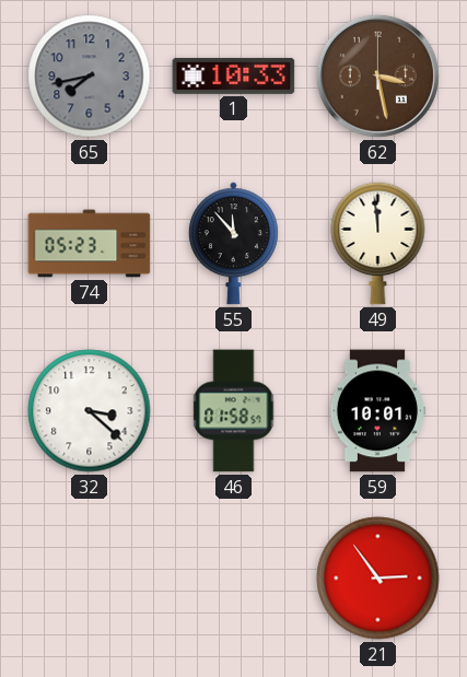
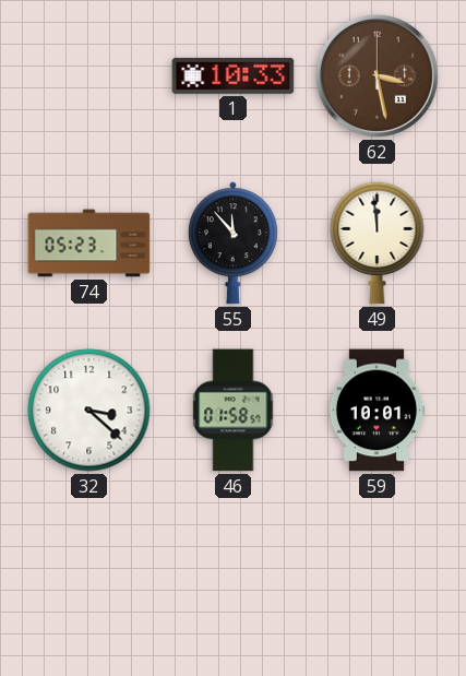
65: 7:43 -> none (90, 77)
21: 2:54 -> none (378, 579)
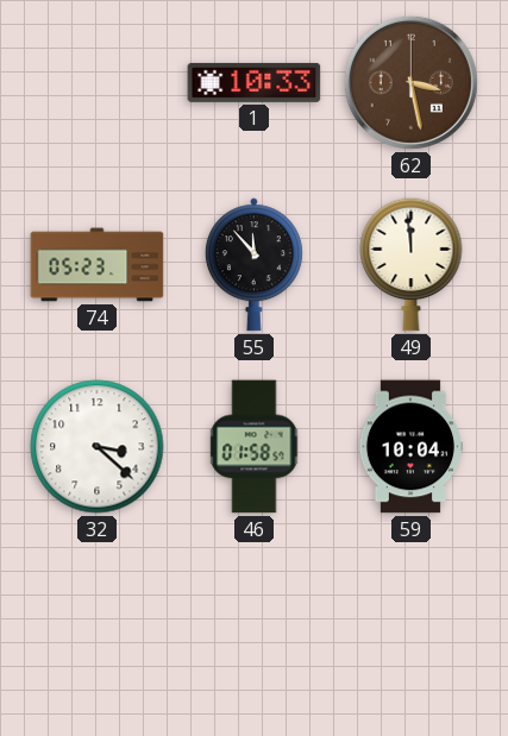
59: 10:01 -> 10:04 (409, 447)
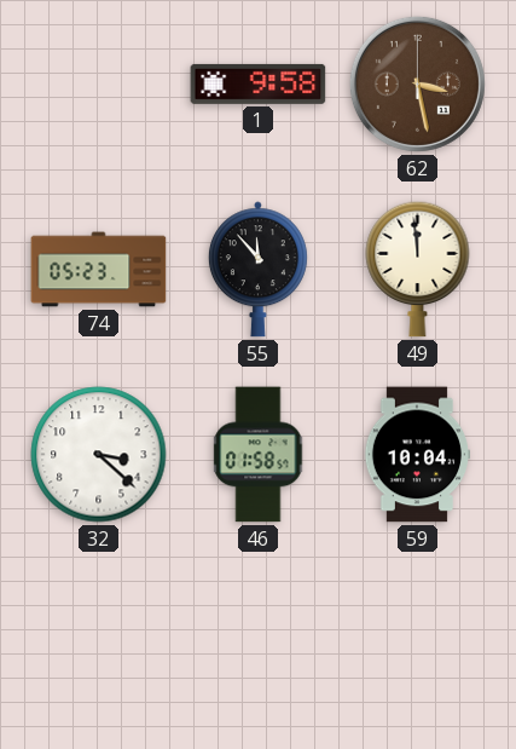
1: 10:33 -> 9:58 (259, 83)
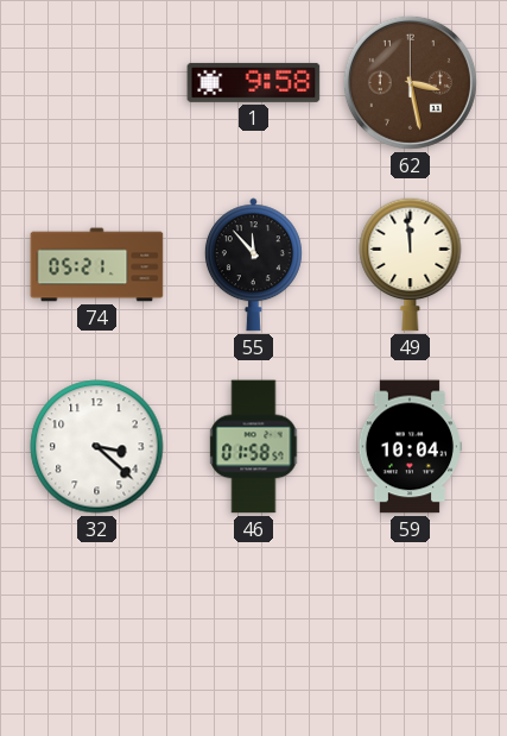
74: 05:23 -> 05:21 (97, 265)
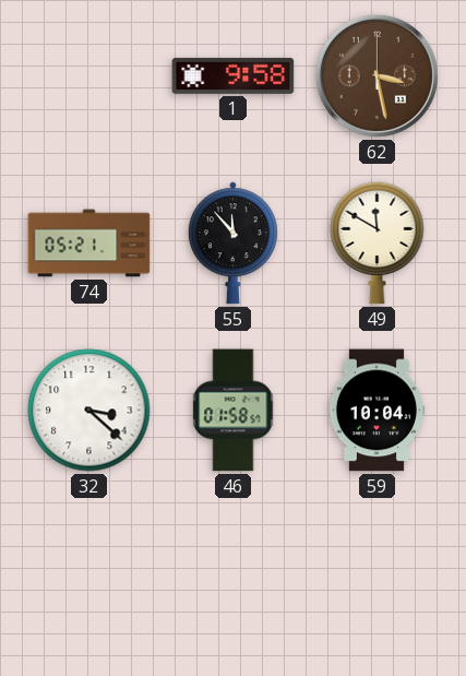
49: 11:59 -> 11:50 (378, 242)
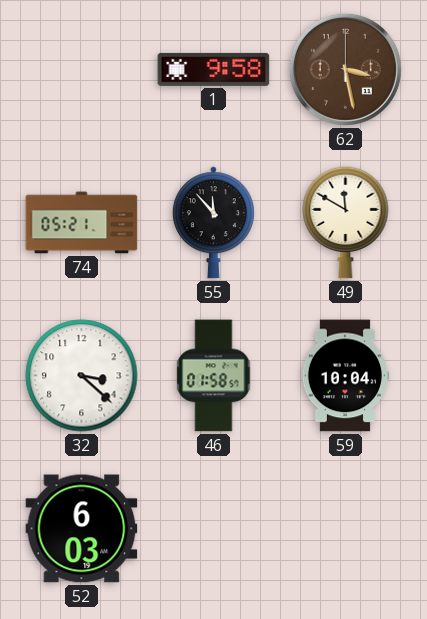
52: none -> 6:03 (82, 529)
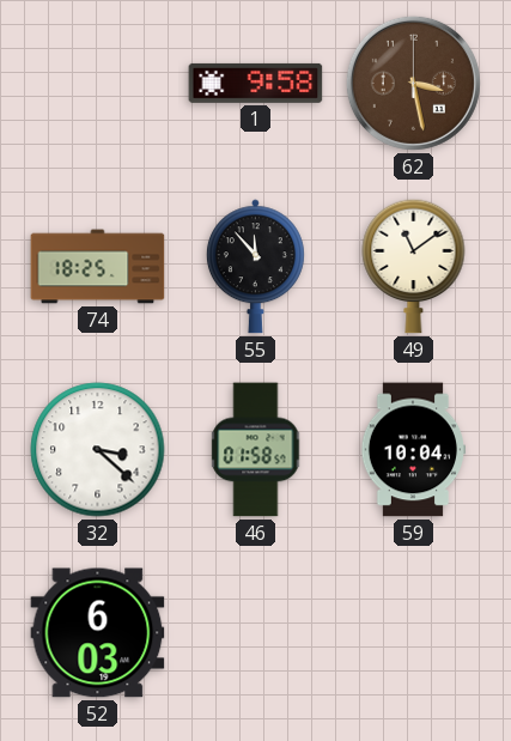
74: 05:21 -> 18:25 (98, 267)
49: 11:50 -> 11:09 (414, 266)
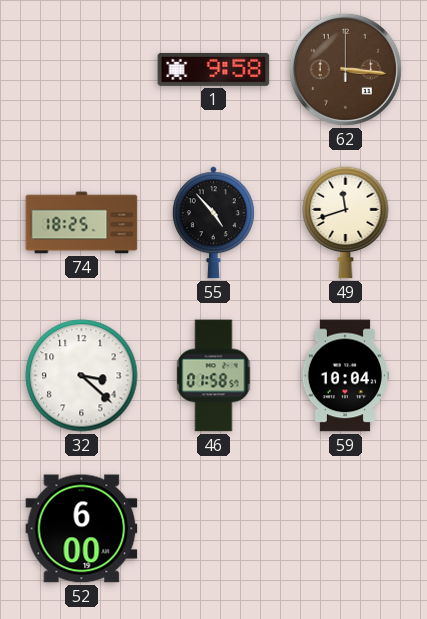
62: 3:28 -> 3:16 (345, 69)
55: 11:53 -> 4:53 (213, 223)
49: 11:09 -> 11:42 (346, 222)
52: 6:03 -> 6:00 (82, 529)
